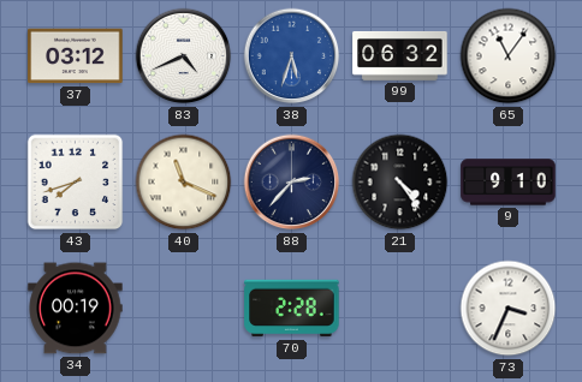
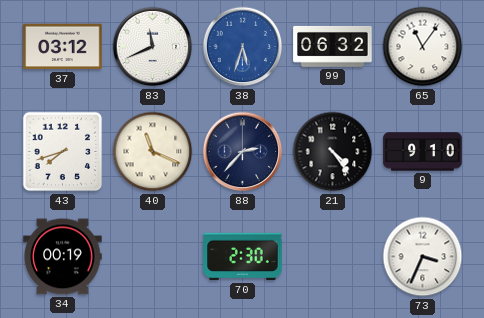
83: 4:41 -> 11:41 (153, 47)
70: 2:28 -> 2:30 (243, 257)
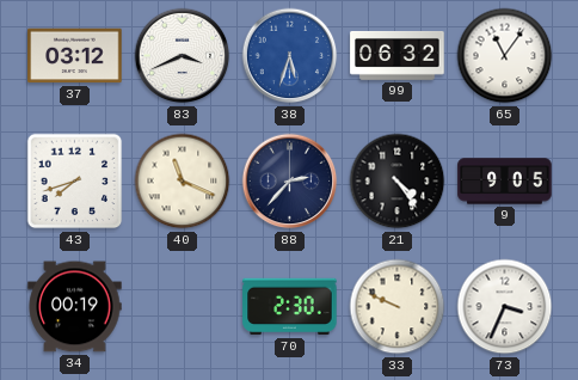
83: 11:41 -> 3:41 (183, 56)
9: 9:10 -> 9:05 (505, 182)
33: none -> 9:49 (398, 307)
